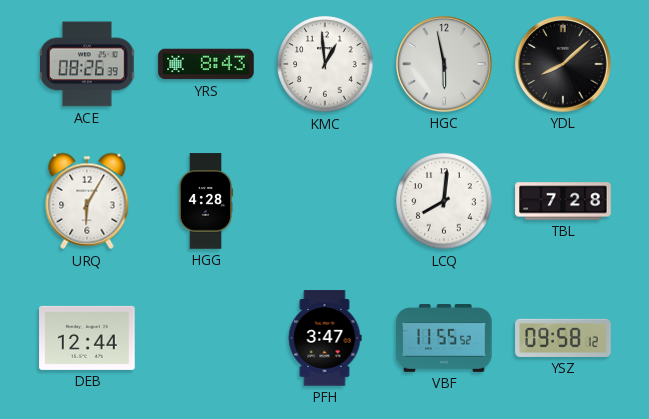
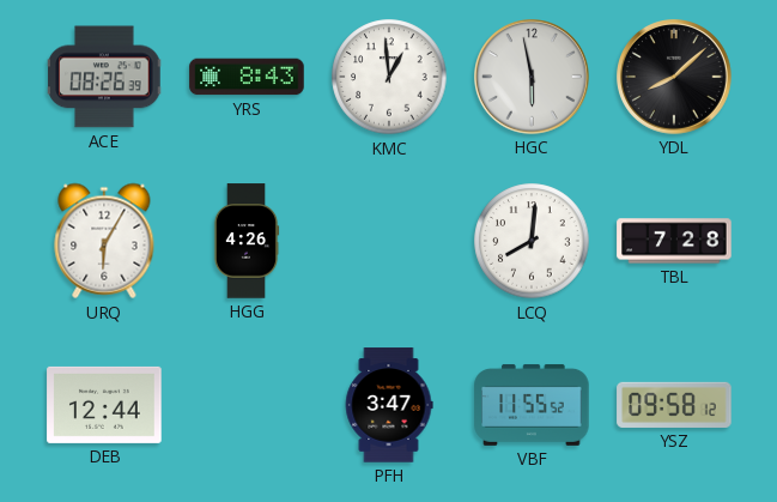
HGG: 4:28 -> 4:26 (247, 241)
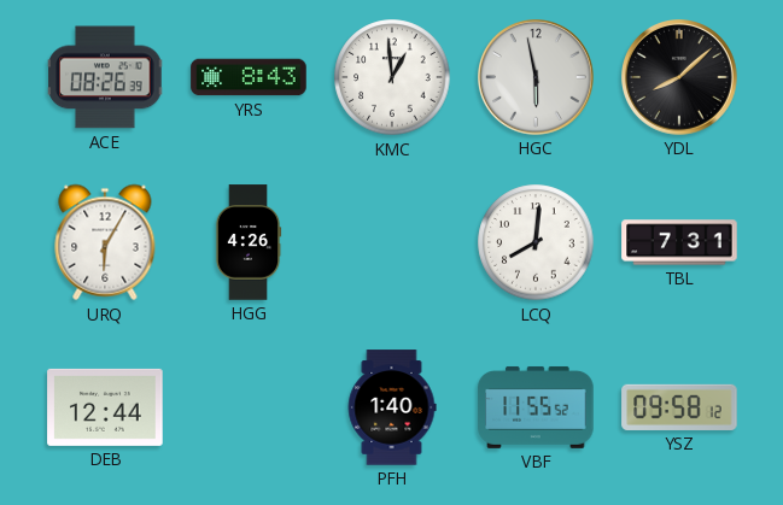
TBL: 7:28 -> 7:31 (679, 242)
PFH: 3:47 -> 1:40 (392, 407)
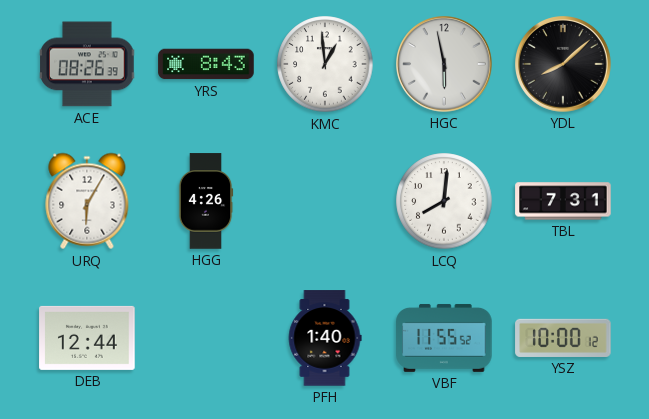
YSZ: 09:58 -> 10:00 (563, 338)
